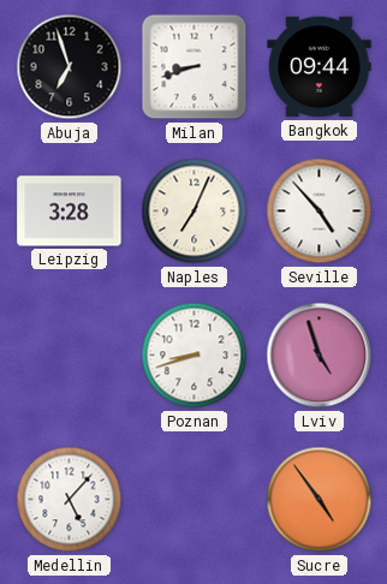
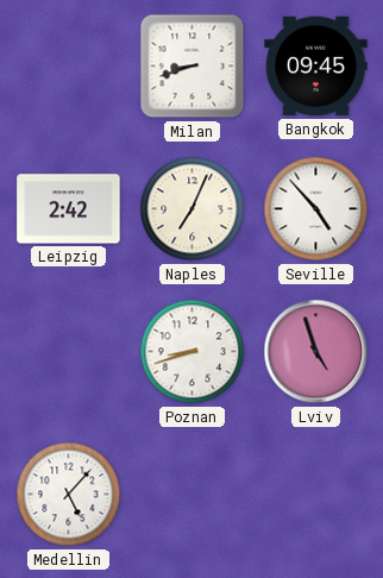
Abuja: 6:57 -> none (70, 67)
Bangkok: 09:44 -> 09:45 (316, 67)
Leipzig: 3:28 -> 2:42 (69, 209)
Sucre: 4:54 -> none (320, 500)
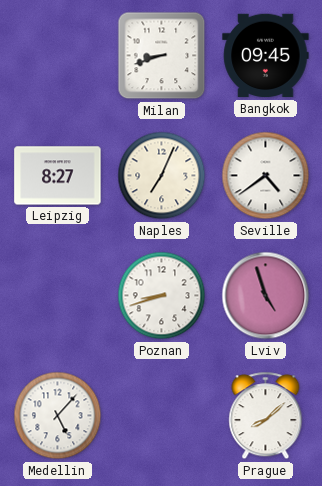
Leipzig: 2:42 -> 8:27 (58, 176)
Seville: 4:53 -> 4:39 (266, 176)
Prague: none -> 8:08 (266, 416)
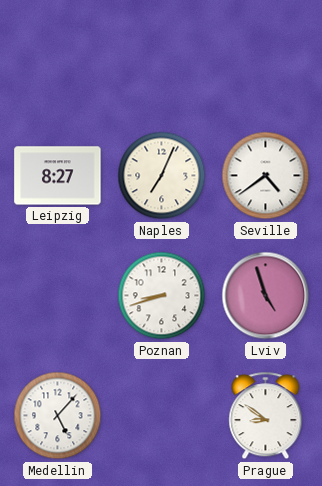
Milan: 8:42 -> none (162, 56)
Bangkok: 09:45 -> none (266, 56)
Prague: 8:08 -> 8:51 (266, 416)
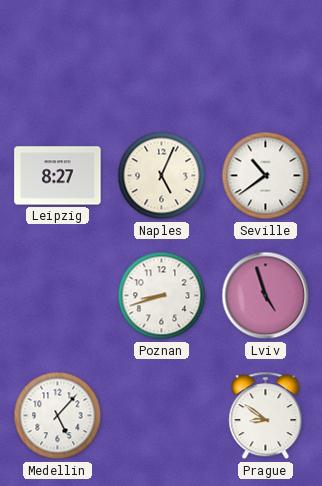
Naples: 7:04 -> 5:04 (162, 176)
Seville: 4:39 -> 10:39 (266, 176)
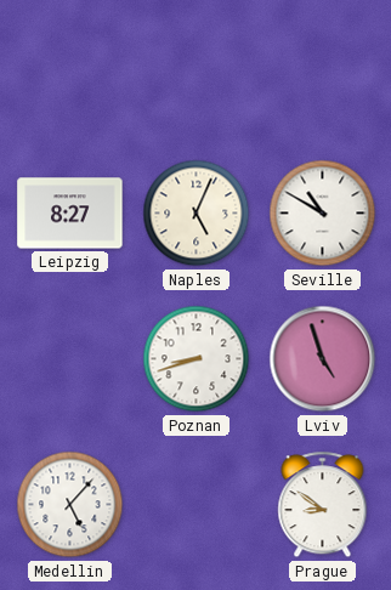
Seville: 10:39 -> 10:50 (323, 214)
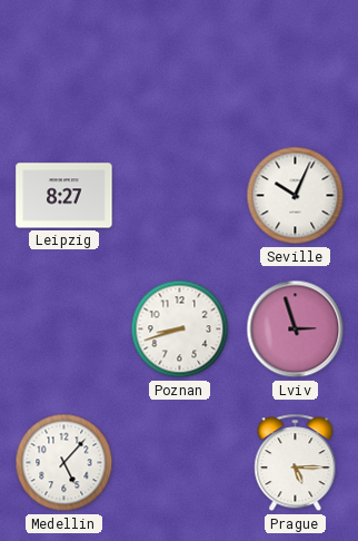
Naples: 5:04 -> none (197, 214)
Seville: 10:50 -> 10:04 (296, 196)
Lviv: 4:57 -> 2:57 (296, 329)
Prague: 8:51 -> 5:15 (296, 463)
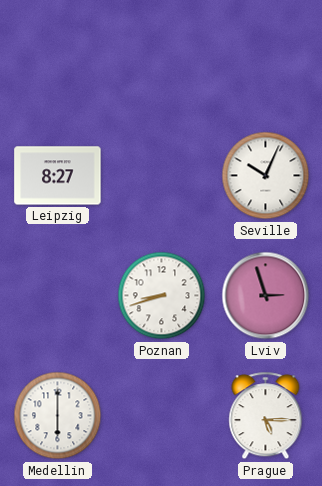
Medellin: 5:07 -> 6:00 (58, 416)
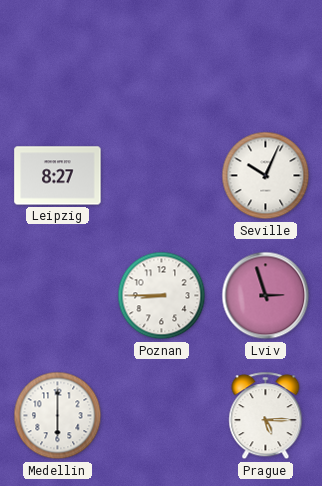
Poznan: 8:42 -> 8:45 (162, 296)
